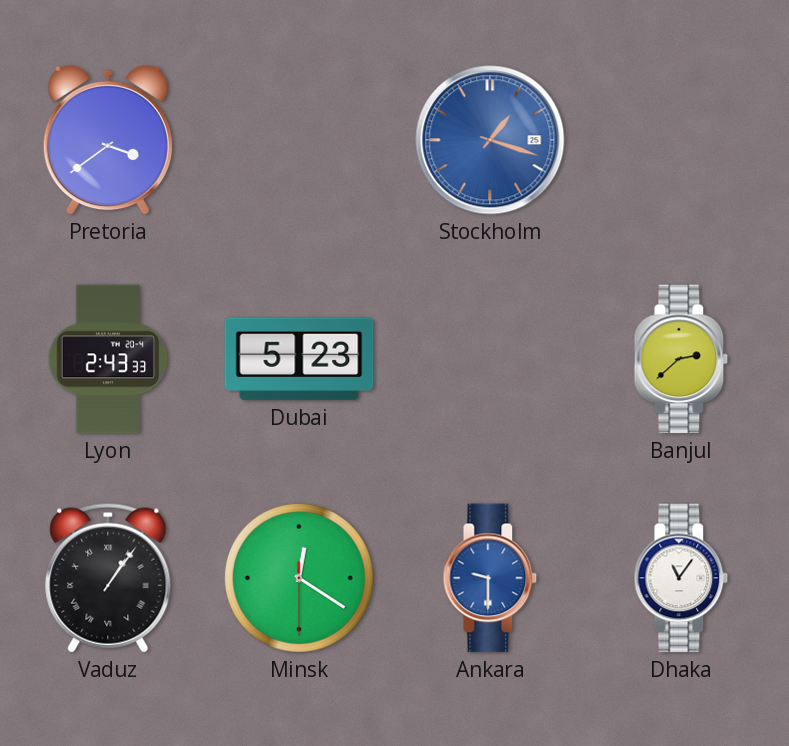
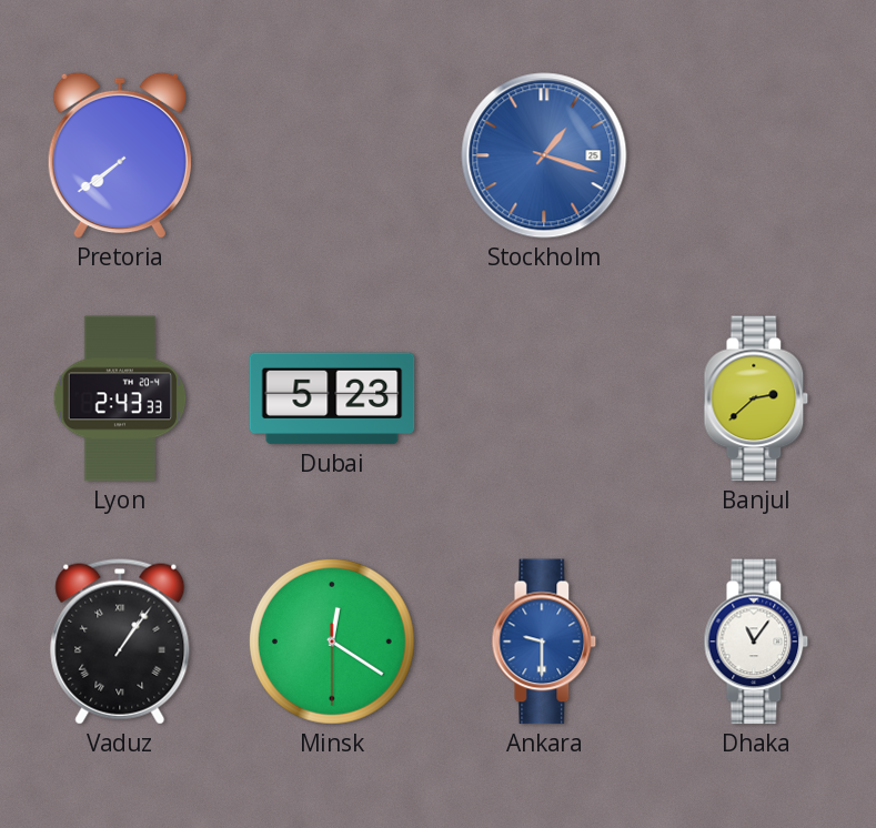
Pretoria: 3:39 -> 7:39 (120, 155)
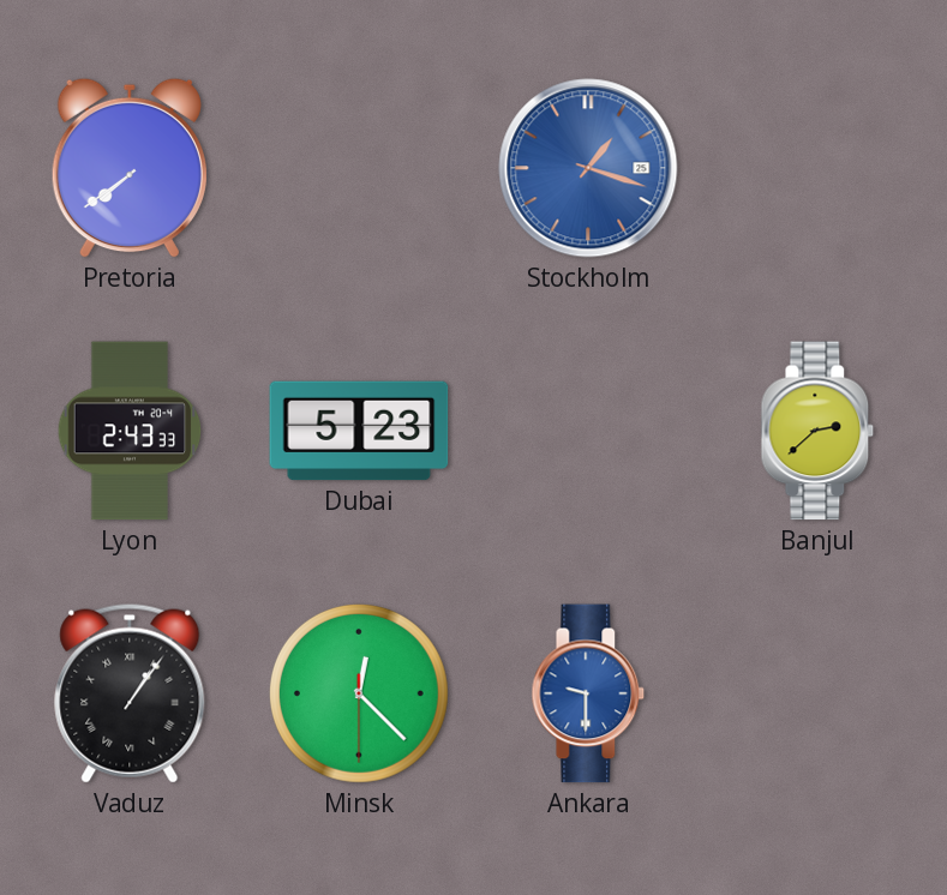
Minsk: 12:20 -> 12:22 (359, 693)
Dhaka: 11:06 -> none (756, 642)
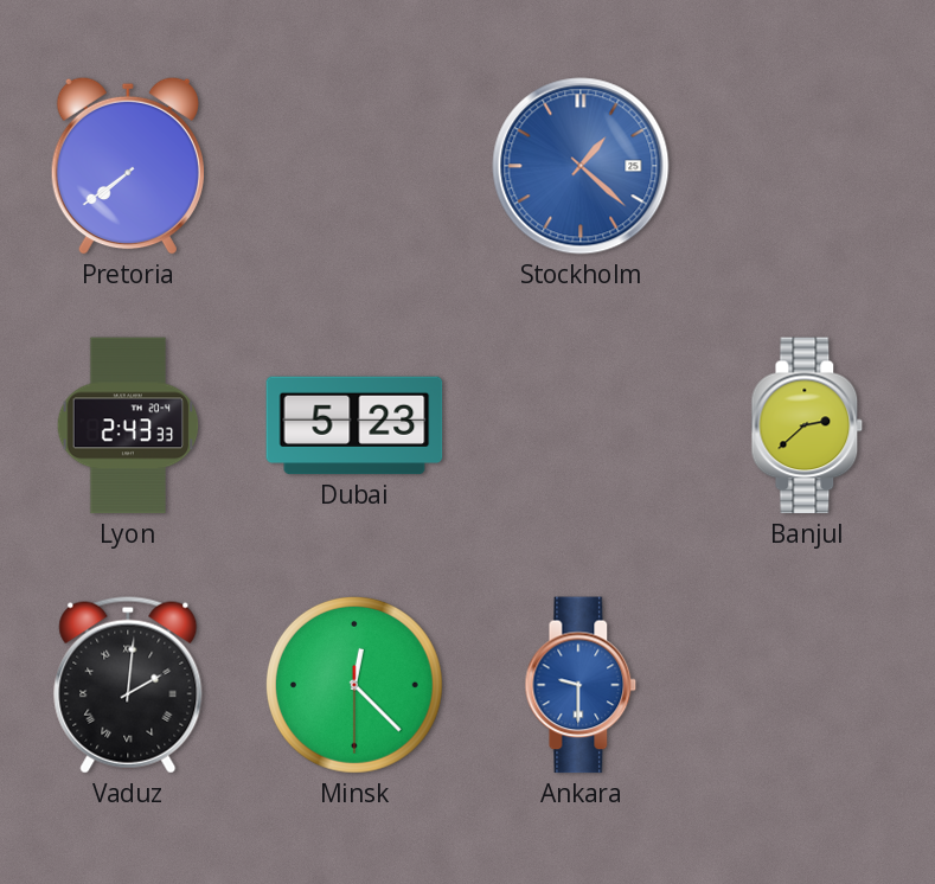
Stockholm: 1:18 -> 1:22 (581, 166)
Vaduz: 1:06 -> 2:01 (128, 685)
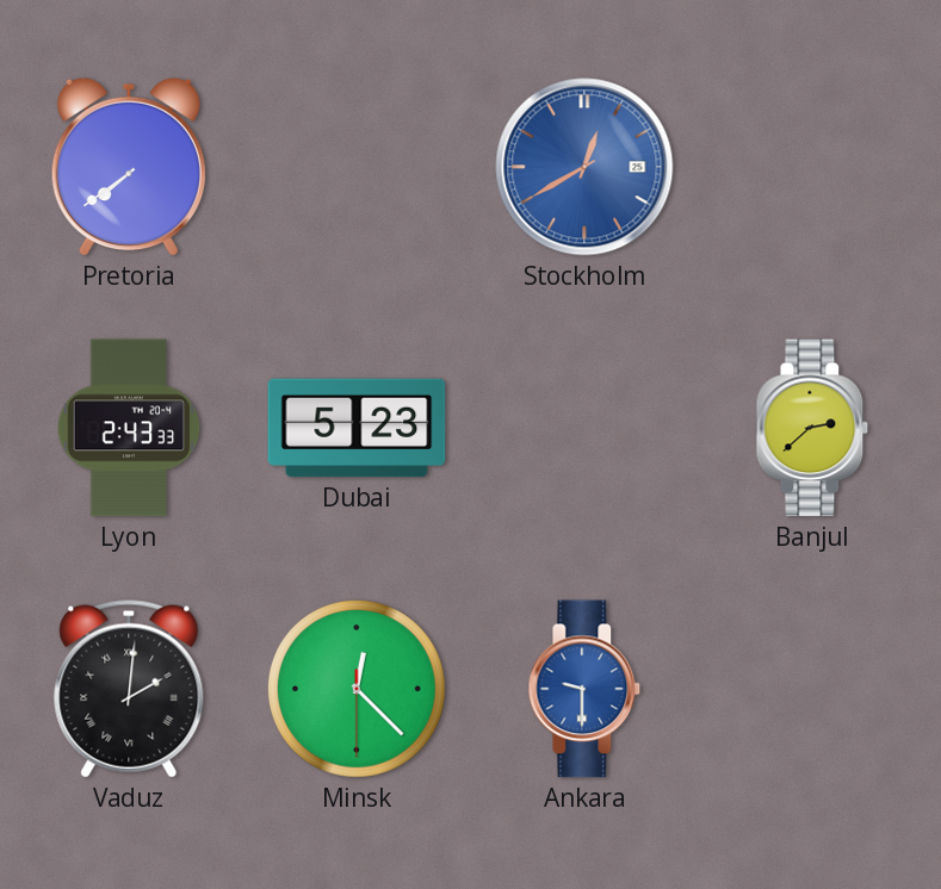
Stockholm: 1:22 -> 12:40 (584, 167)
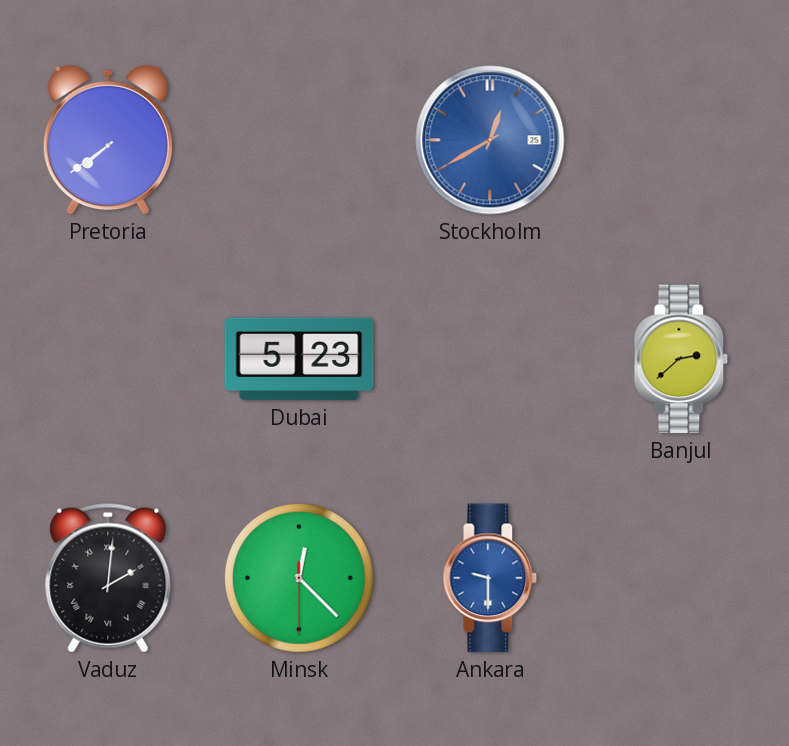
Lyon: 2:43 -> none (129, 428)
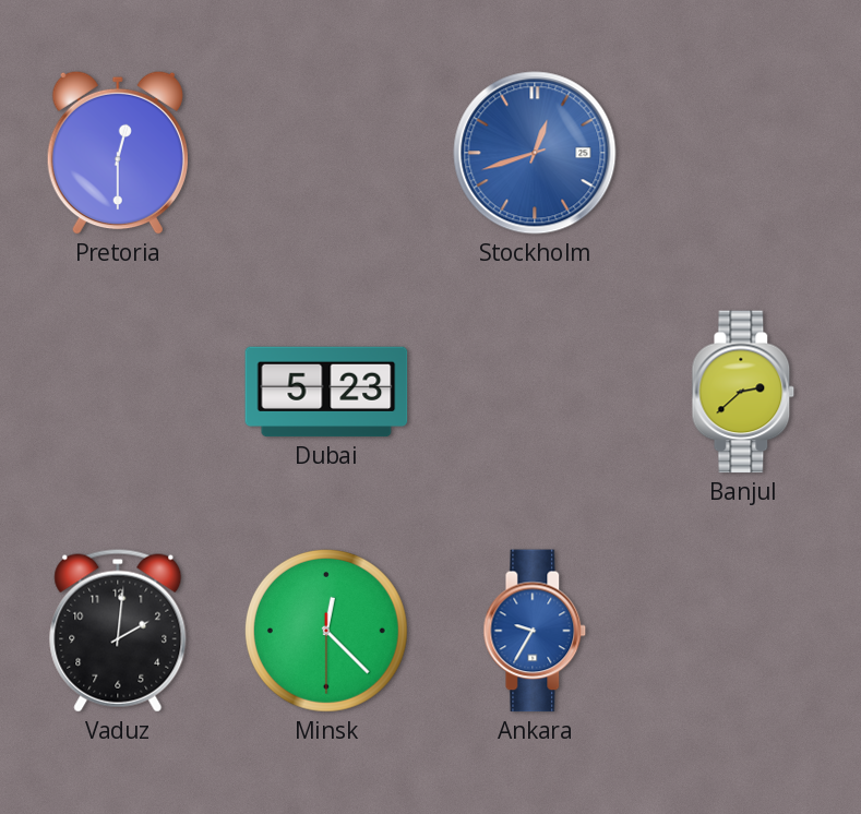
Pretoria: 7:39 -> 12:30 (118, 153)
Stockholm: 12:40 -> 12:42 (535, 153)
Vaduz numerals: Roman -> Arabic (118, 631)
Ankara: 9:30 -> 9:35 (535, 631)
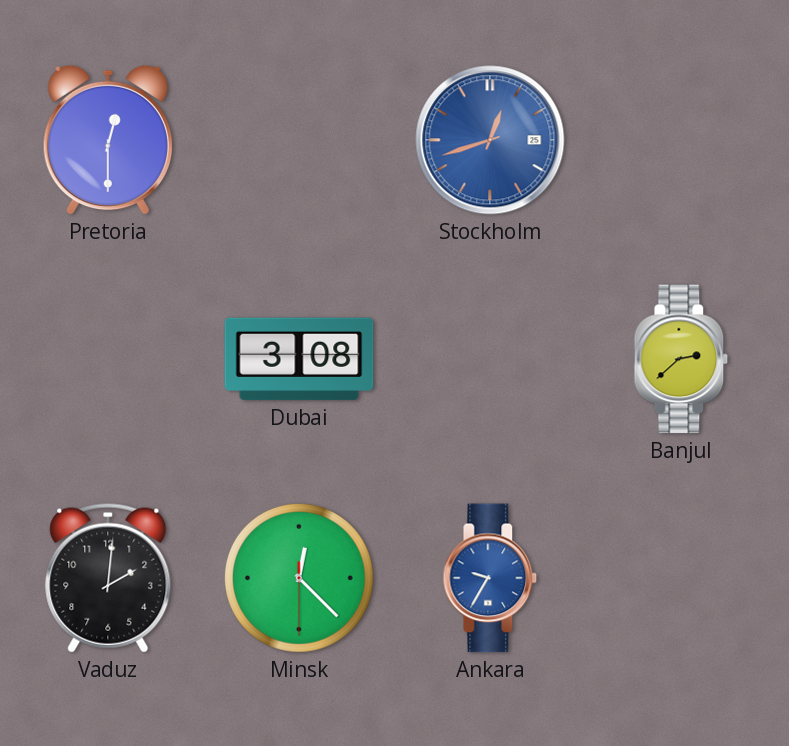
Dubai: 5:23 -> 3:08 (299, 359)
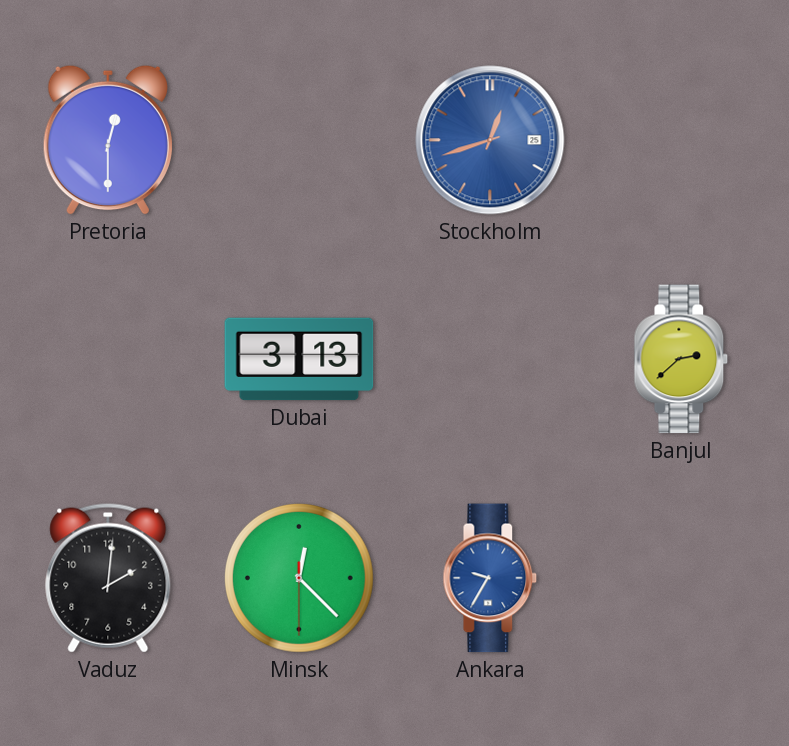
Dubai: 3:08 -> 3:13 (299, 359)
